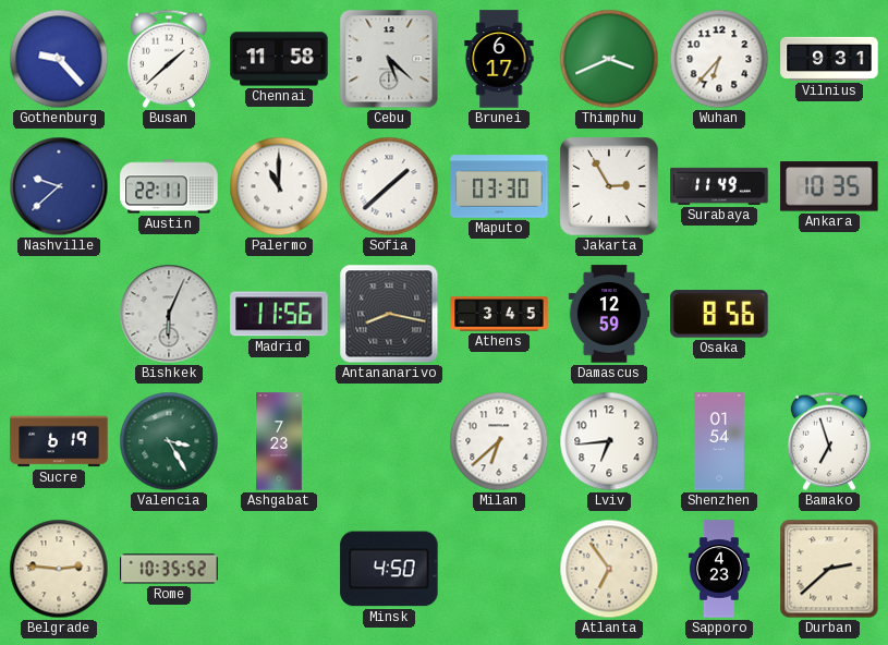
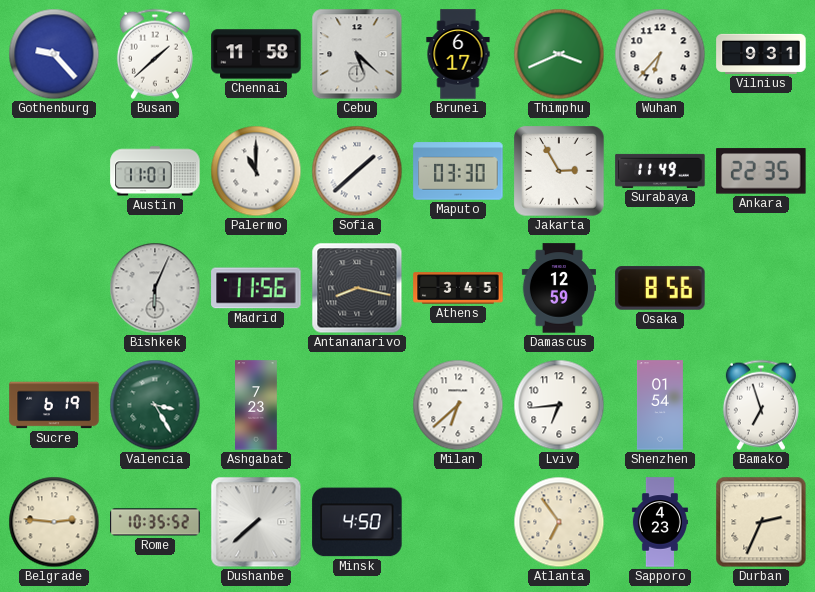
Nashville: 9:38 -> none (59, 186)
Austin: 22:11 -> 11:01 (155, 171)
Ankara: 10:35 -> 22:35 (761, 171)
Dushanbe: none -> 7:38 (256, 522)
Durban: 2:38 -> 2:34 (761, 522)
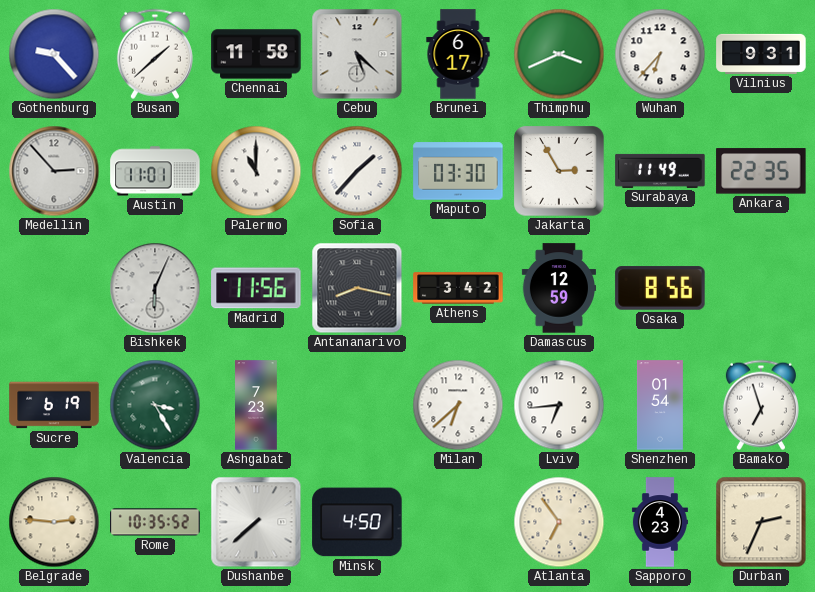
Medellin: none -> 2:53 (54, 171)
Sofia: 1:38 -> 1:37 (357, 171)
Athens: 3:45 -> 3:42 (458, 288)
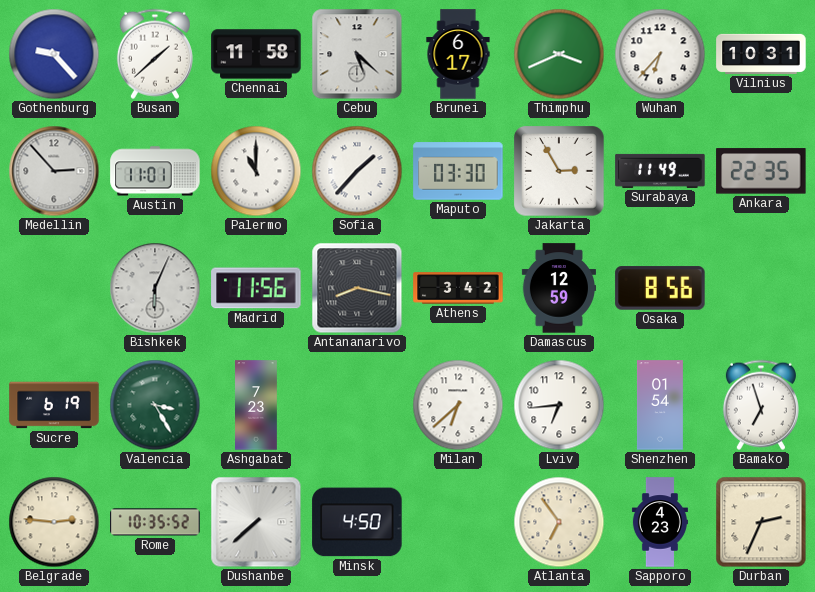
Vilnius: 9:31 -> 10:31 (761, 54)
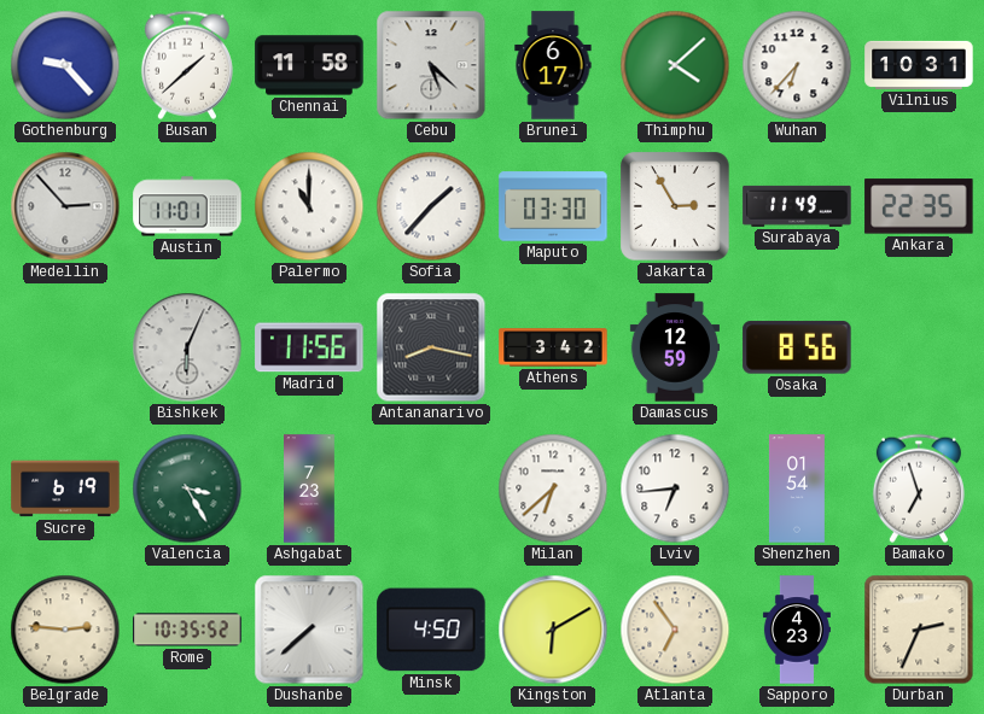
Thimphu: 3:41 -> 4:08 (675, 65)
Kingston: none -> 6:10 (553, 630)
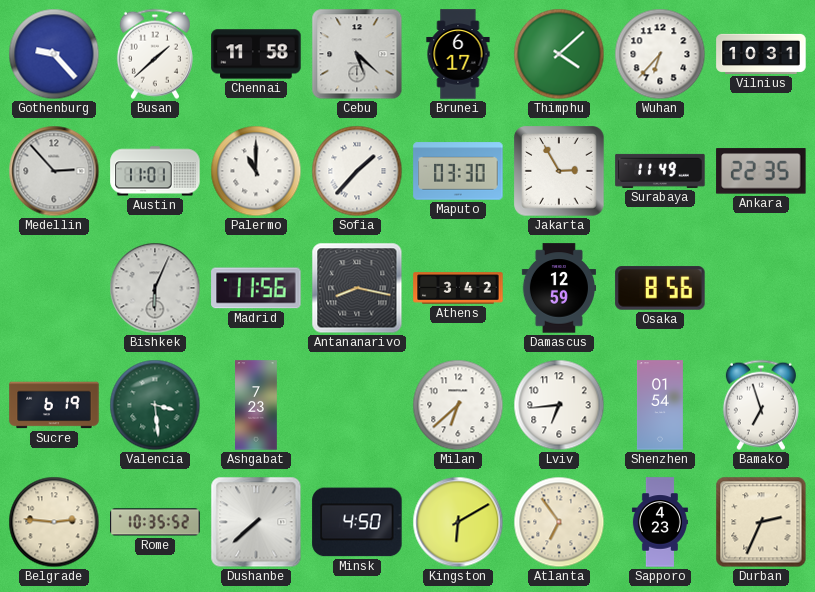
Valencia: 3:25 -> 3:29 (155, 405)
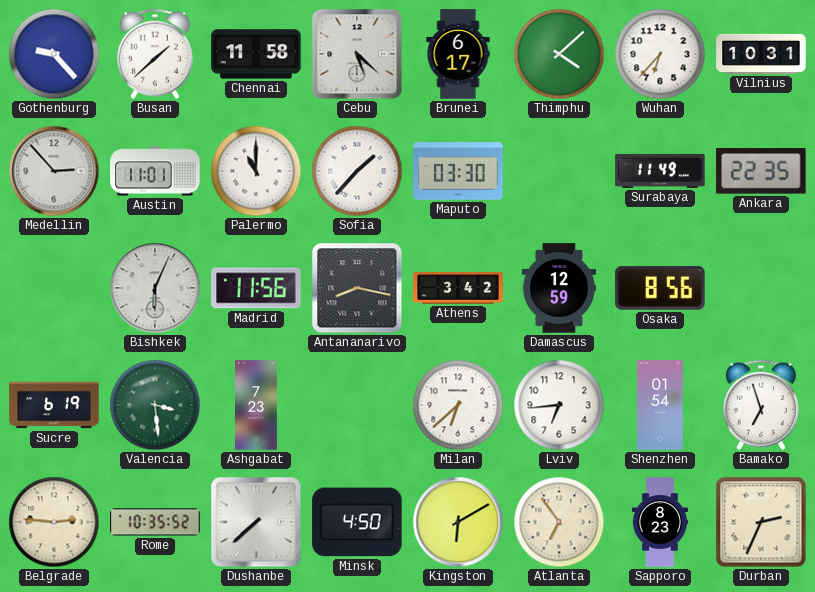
Jakarta: 2:55 -> none (559, 171)
Sapporo: 4:23 -> 8:23 (660, 522)
